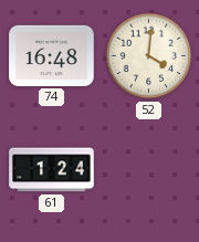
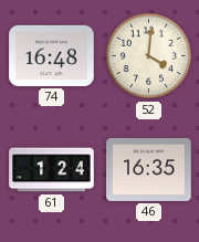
46: none -> 16:35 (149, 169)
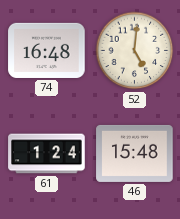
52: 4:01 -> 5:01 (135, 51)
46: 16:35 -> 15:48 (135, 153)
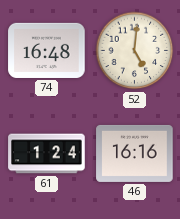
46: 15:48 -> 16:16 (135, 153)
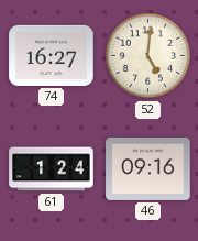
74: 16:48 -> 16:27 (52, 55)
46: 16:16 -> 09:16 (148, 168)
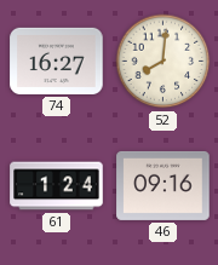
52: 5:01 -> 8:01 (163, 62)
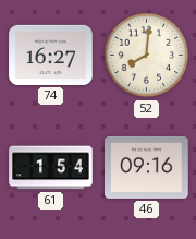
61: 1:24 -> 1:54 (51, 168)
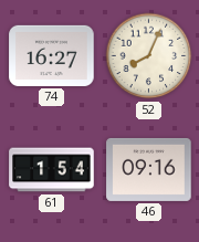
52: 8:01 -> 8:04 (149, 56)
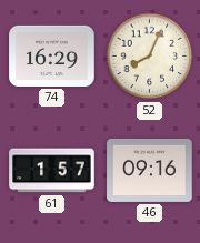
74: 16:27 -> 16:29 (52, 55)
61: 1:54 -> 1:57 (52, 171)
